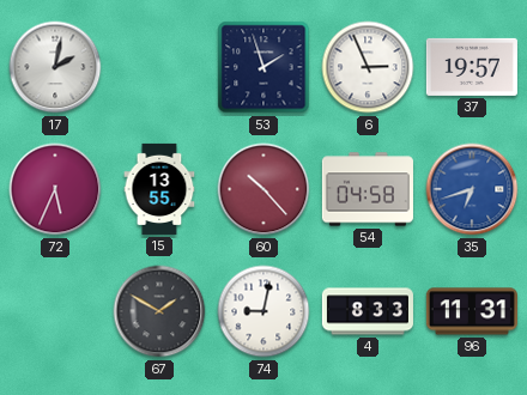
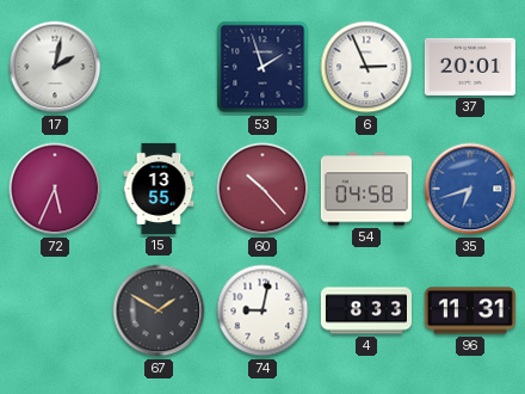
37: 19:57 -> 20:01 (470, 67)
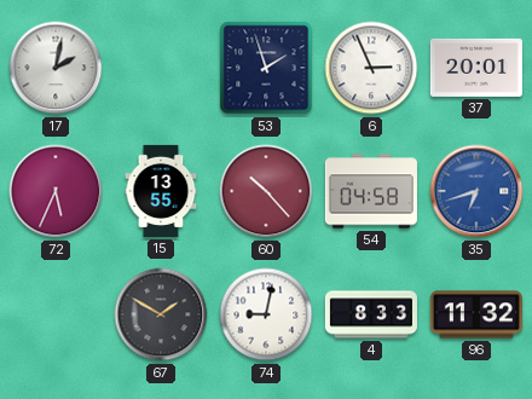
96: 11:31 -> 11:32 (476, 314)
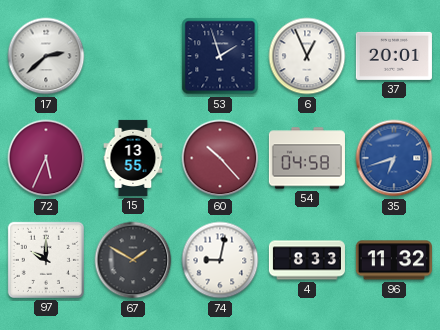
17: 2:02 -> 2:38 (46, 56)
6: 2:56 -> 12:56 (307, 56)
97: none -> 10:00 (46, 260)
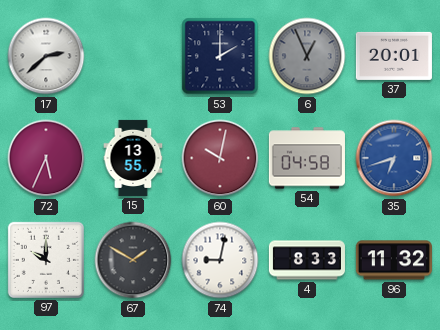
53: 1:57 -> 2:00 (220, 56)
6 dial: white -> grey (307, 56)
60: 10:23 -> 10:02 (220, 158)
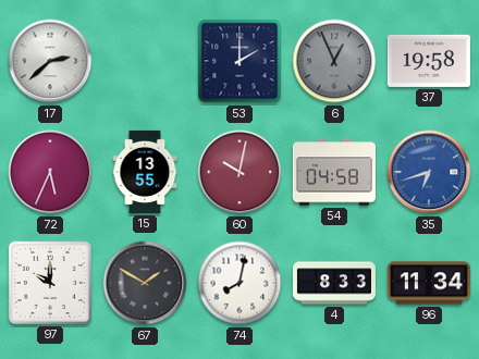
37: 20:01 -> 19:58 (429, 61)
74: 9:02 -> 8:02 (239, 283)
96: 11:32 -> 11:34 (429, 283)
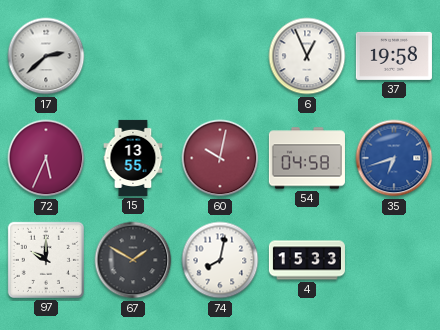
53: 2:00 -> none (239, 61)
6 dial: grey -> white (307, 56)
4: 8:33 -> 15:33 (307, 260)
96: 11:34 -> none (429, 283)
